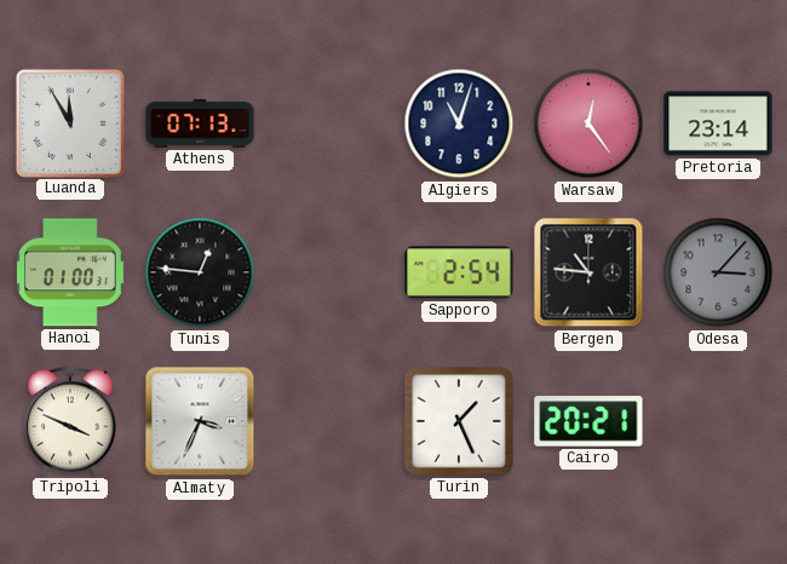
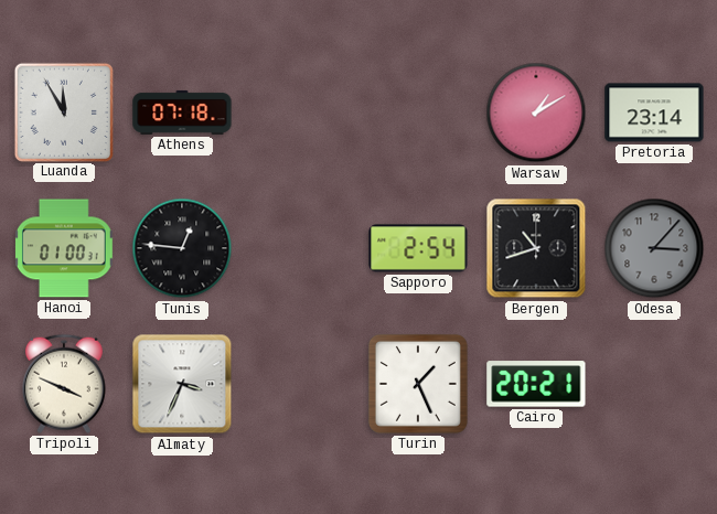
Athens: 07:13 -> 07:18 (182, 113)
Algiers: 11:03 -> none (459, 123)
Warsaw: 12:24 -> 1:10 (536, 113)
Bergen: 10:46 -> 10:42 (536, 248)
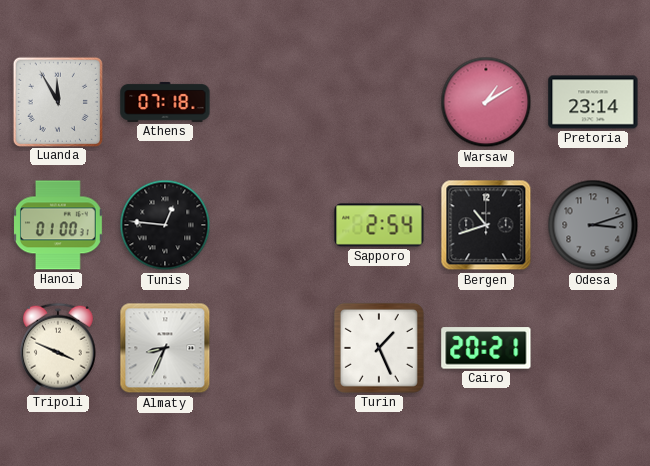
Odesa: 3:07 -> 3:12 (593, 225)
Almaty: 3:34 -> 8:34 (165, 348)
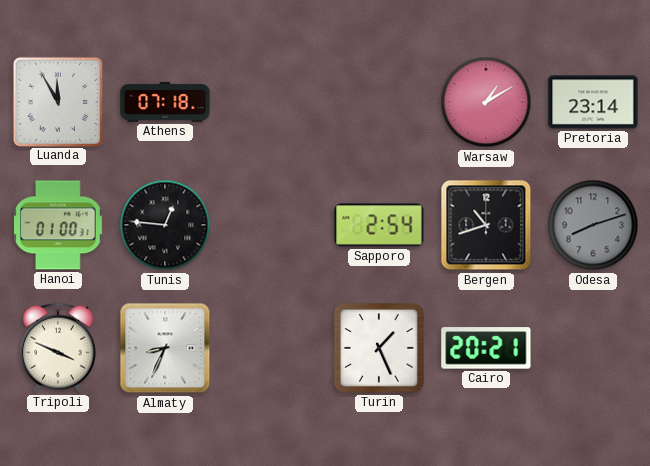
Odesa: 3:12 -> 8:12 (593, 225)
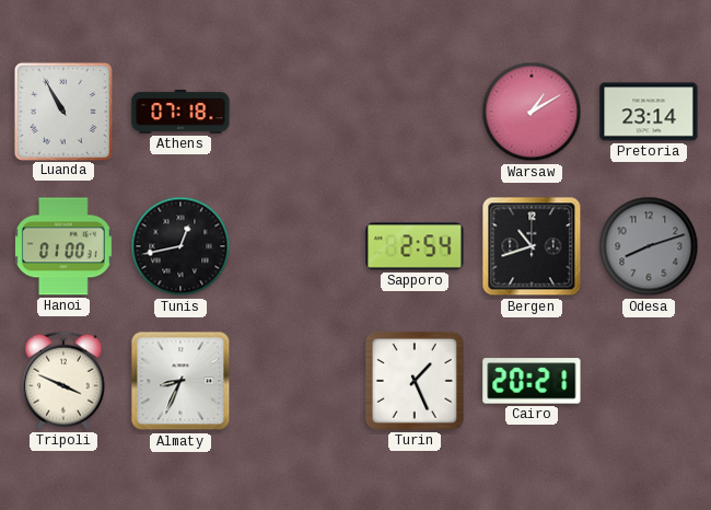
Luanda: 11:55 -> 10:55 (62, 111)
Tunis: 12:46 -> 12:43 (180, 246)
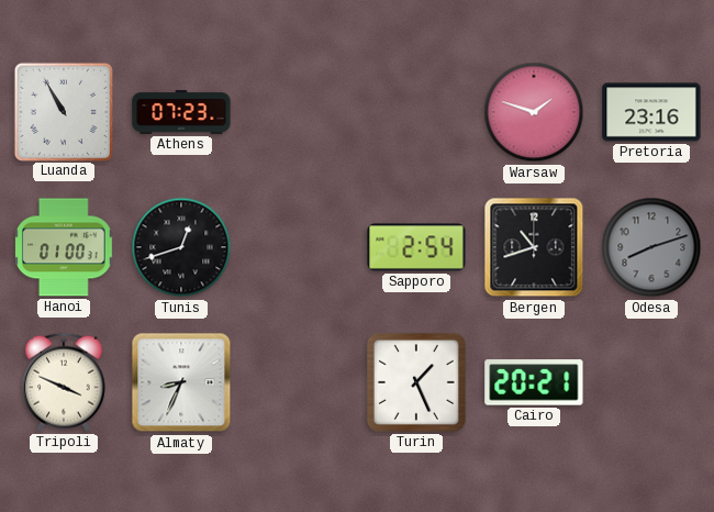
Athens: 07:18 -> 07:23 (181, 112)
Warsaw: 1:10 -> 1:48 (534, 112)
Pretoria: 23:14 -> 23:16 (651, 112)
Tunis: 12:43 -> 12:42 (181, 247)
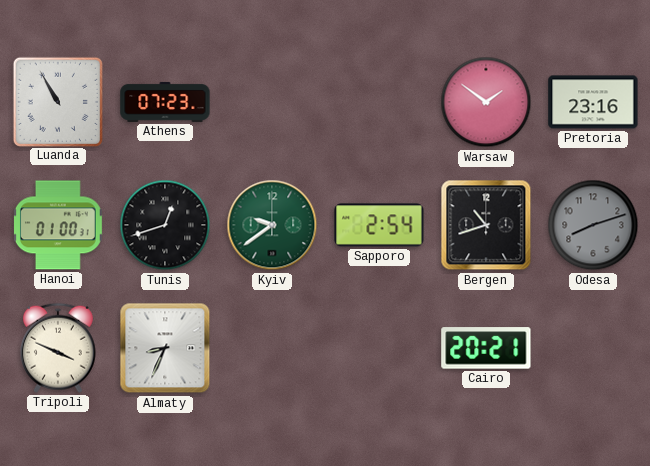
Warsaw: 1:48 -> 1:51 (486, 102)
Kyiv: none -> 9:39 (272, 225)
Turin: 1:26 -> none (416, 382)
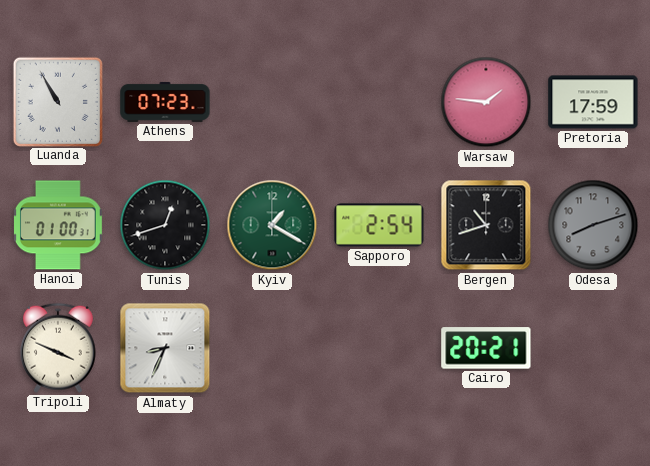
Warsaw: 1:51 -> 1:46 (486, 102)
Pretoria: 23:16 -> 17:59 (593, 102)
Kyiv: 9:39 -> 1:20 (272, 225)
